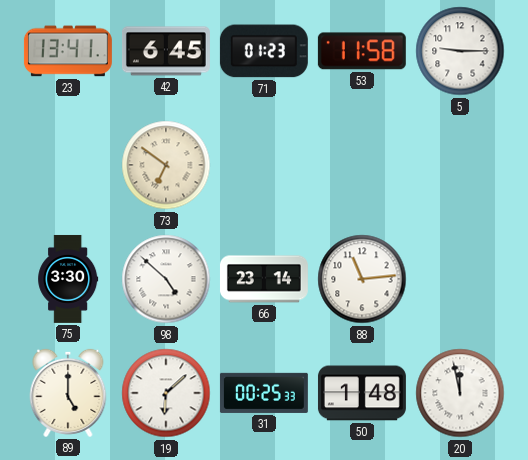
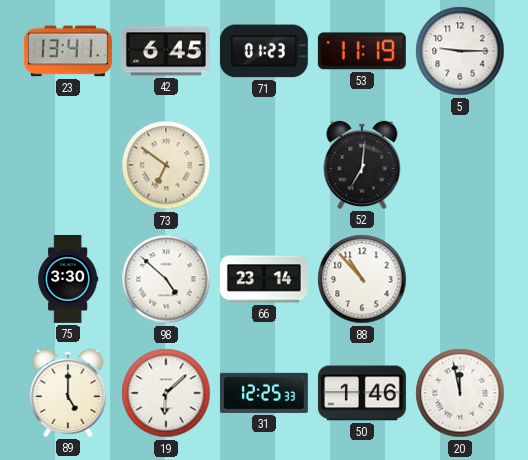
53: 11:58 -> 11:19 (362, 51)
52: none -> 7:01 (362, 165)
88: 11:14 -> 10:53 (362, 279)
31: 00:25 -> 12:25 (264, 393)
50: 1:48 -> 1:46 (362, 393)
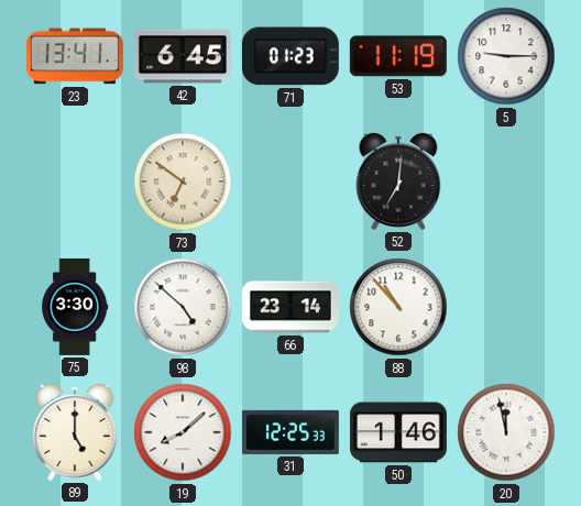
19: 6:08 -> 8:08 (183, 432)
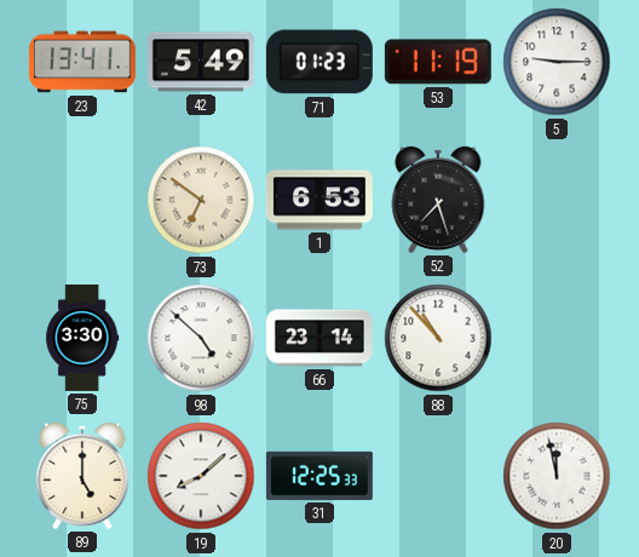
42: 6:45 -> 5:49 (201, 62)
1: none -> 6:53 (319, 200)
52: 7:01 -> 7:27 (438, 200)
50: 1:46 -> none (398, 432)
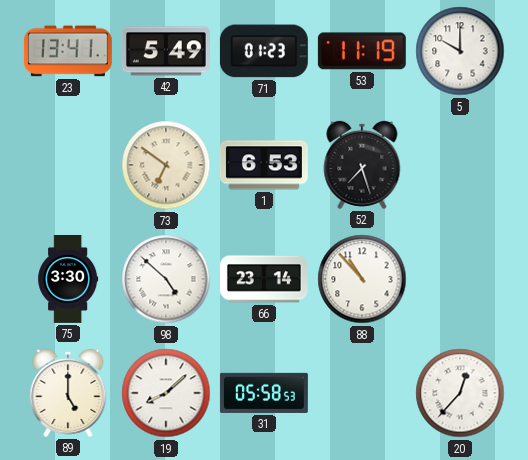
5: 9:15 -> 10:00 (460, 51)
31: 12:25 -> 05:58 (264, 393)
20: 11:58 -> 12:37 (460, 393)
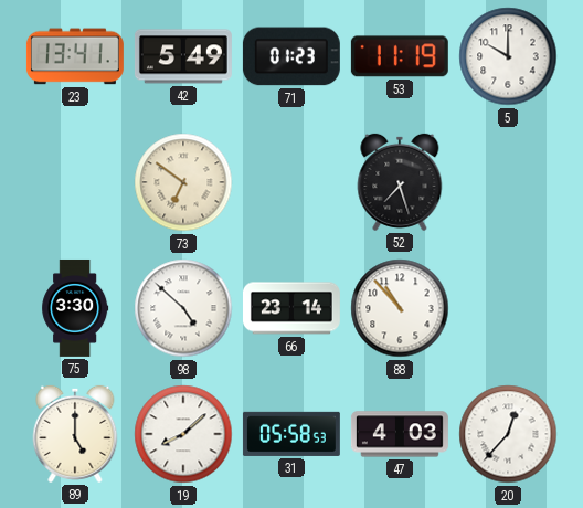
1: 6:53 -> none (264, 165)
47: none -> 4:03 (400, 434)
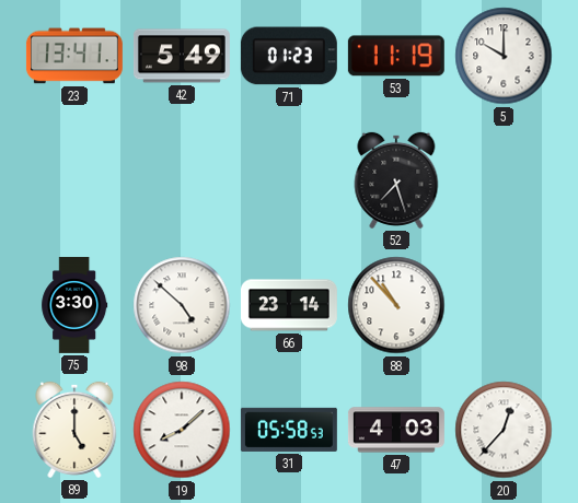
73: 6:51 -> none (183, 182)
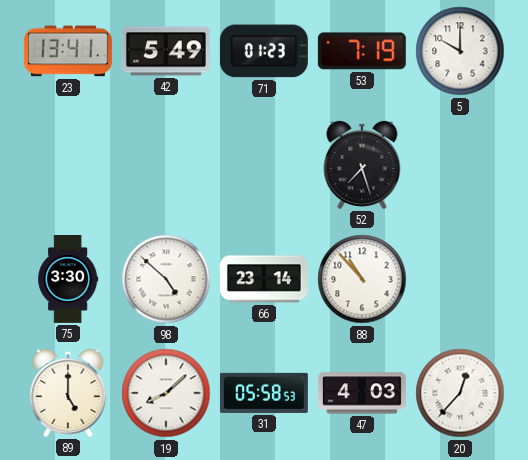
53: 11:19 -> 7:19 (362, 51)
